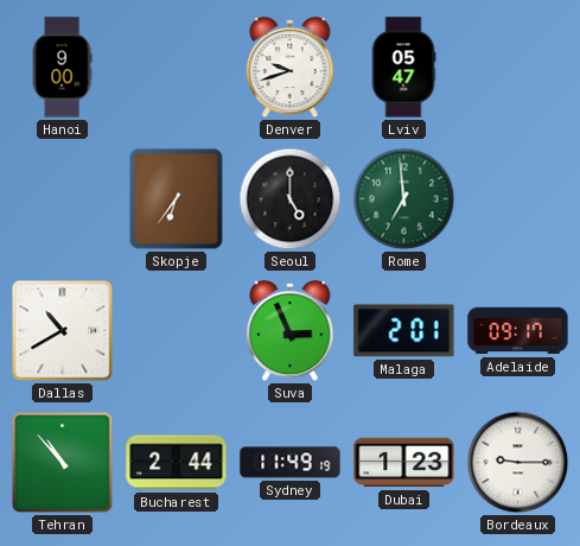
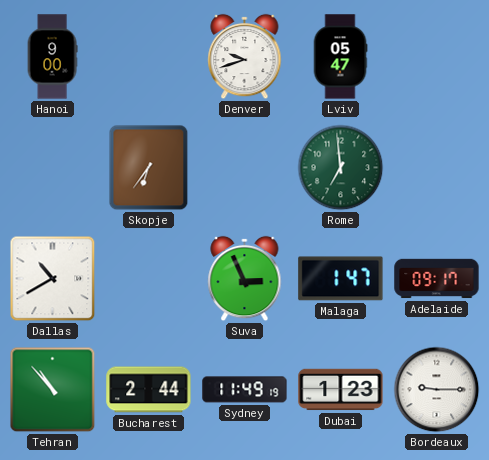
Seoul: 5:00 -> none (291, 199)
Malaga: 2:01 -> 1:47 (341, 279)
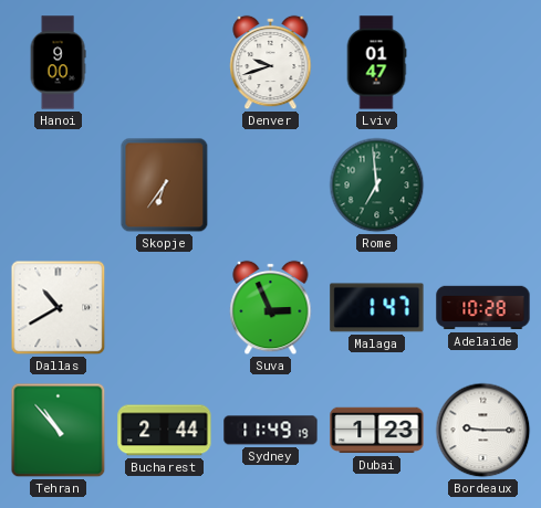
Lviv: 05:47 -> 01:47 (376, 63)
Adelaide: 09:17 -> 10:28 (483, 308)
